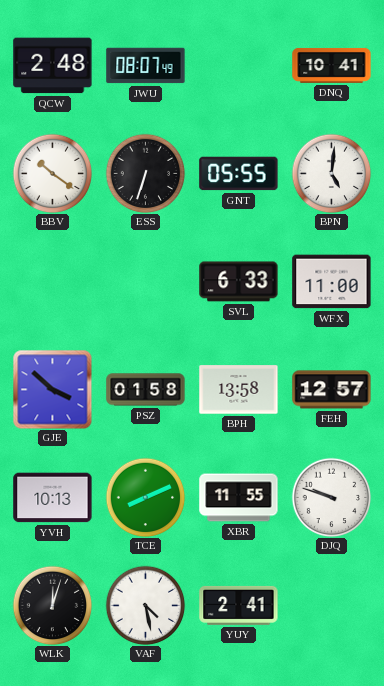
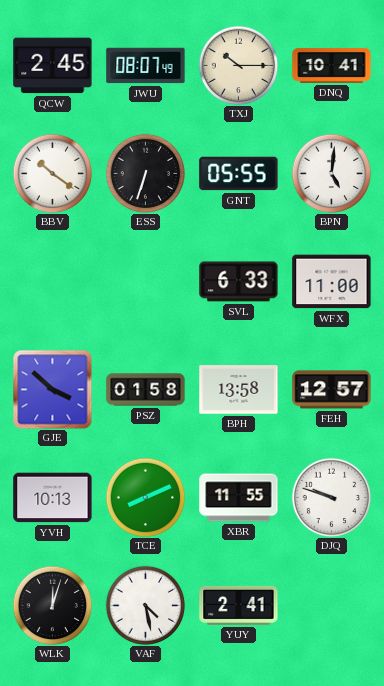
QCW: 2:48 -> 2:45 (53, 66)
TXJ: none -> 10:15 (238, 65)
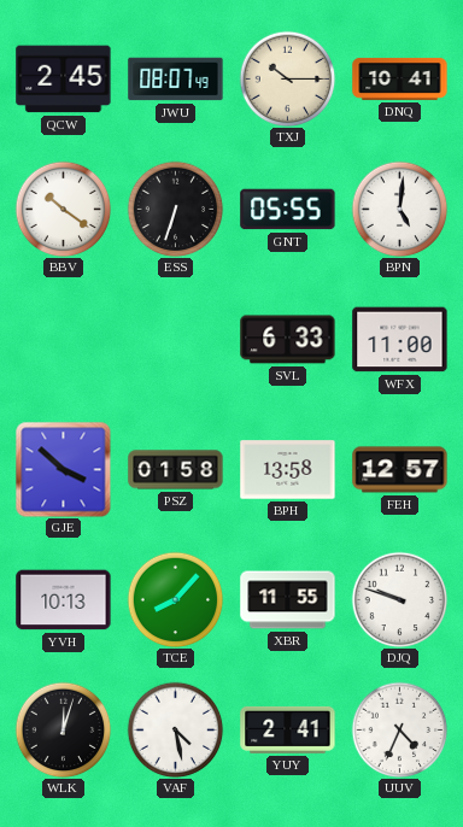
TCE: 8:11 -> 8:07 (175, 599)
UUV: none -> 4:34 (399, 729)
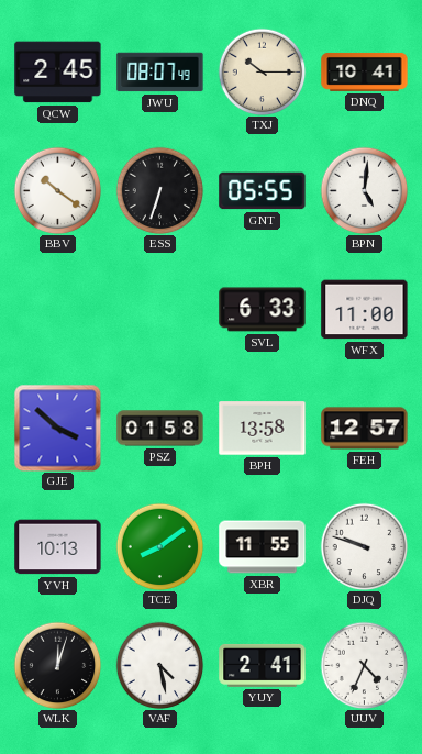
TCE: 8:07 -> 8:09 (159, 546)
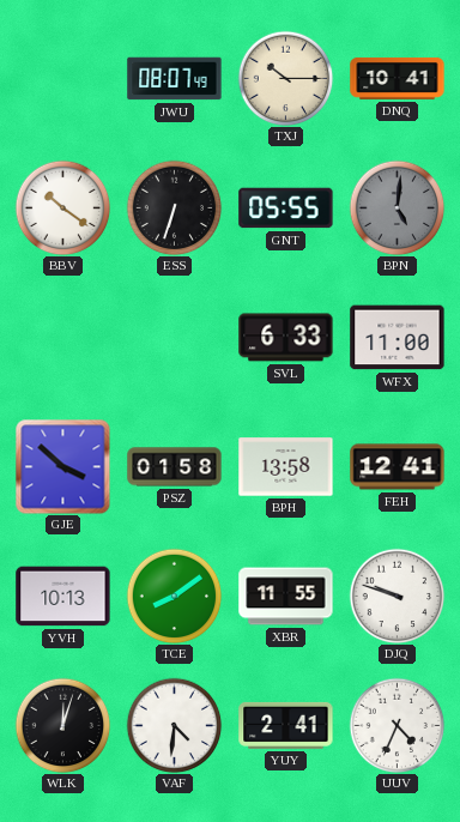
QCW: 2:45 -> none (58, 73)
BPN dial: white -> grey (397, 207)
FEH: 12:57 -> 12:41 (398, 467)
VAF: 4:28 -> 4:31 (174, 725)
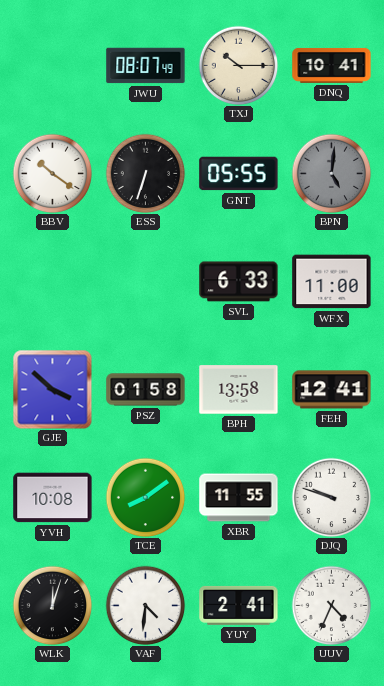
YVH: 10:13 -> 10:08 (53, 498)
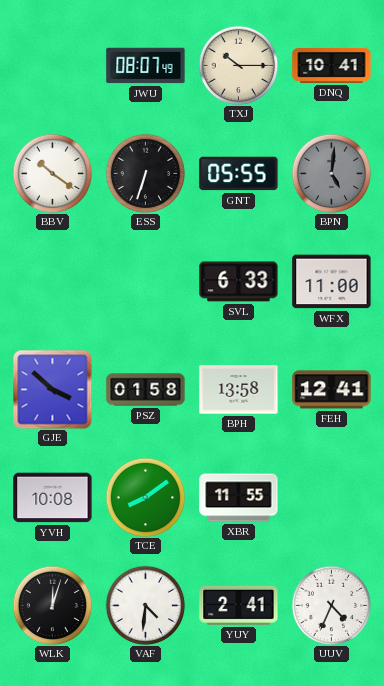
DJQ: 9:48 -> none (331, 497)
